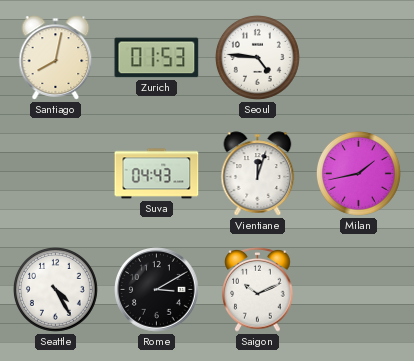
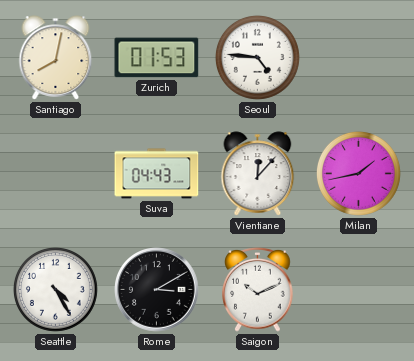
Vientiane: 12:03 -> 12:07 (258, 174)
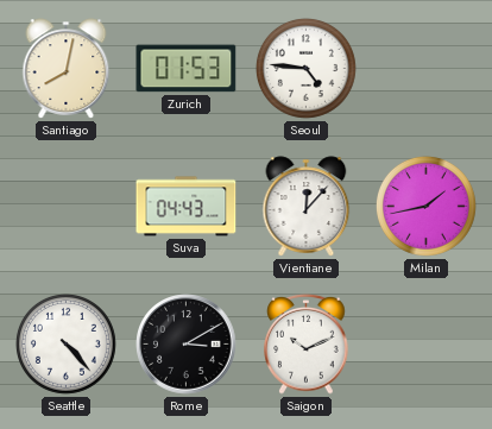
Seattle: 4:25 -> 4:23 (65, 343)
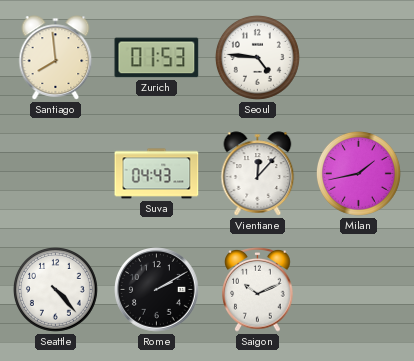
Santiago: 8:02 -> 7:59 (56, 58)
Rome: 3:10 -> 2:10 (157, 290)
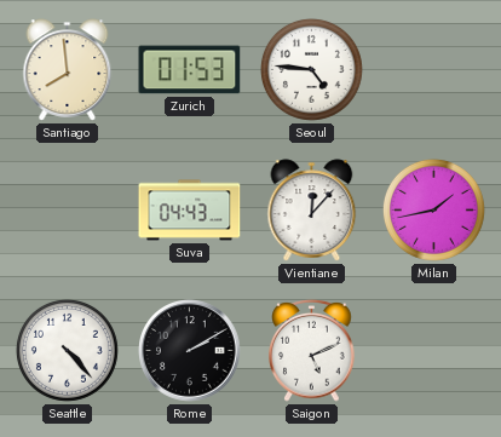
Saigon: 10:11 -> 5:11 (312, 350)
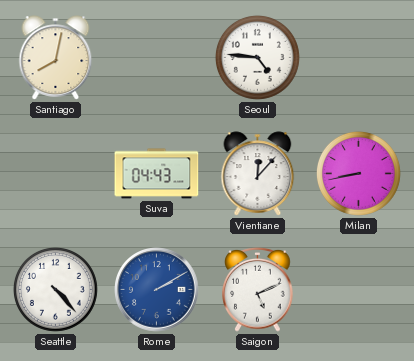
Santiago: 7:59 -> 8:02 (56, 58)
Zurich: 01:53 -> none (190, 70)
Milan: 1:43 -> 8:43 (358, 173)
Rome dial: black -> blue (157, 290)
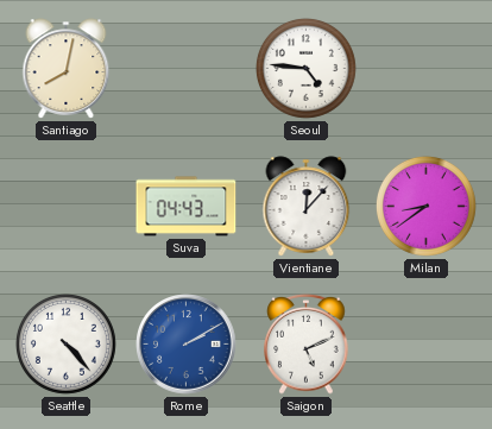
Milan: 8:43 -> 8:39 (425, 206)
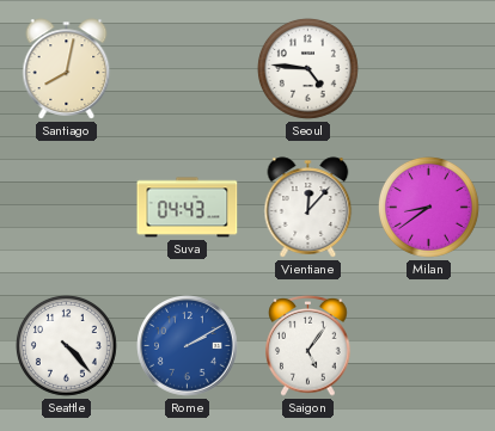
Saigon: 5:11 -> 5:06 (308, 345)
